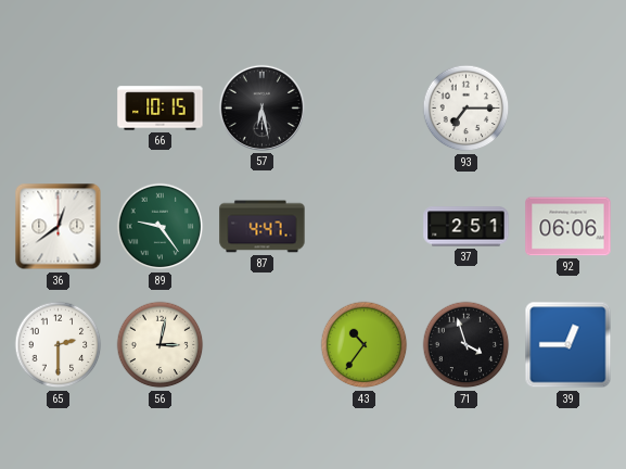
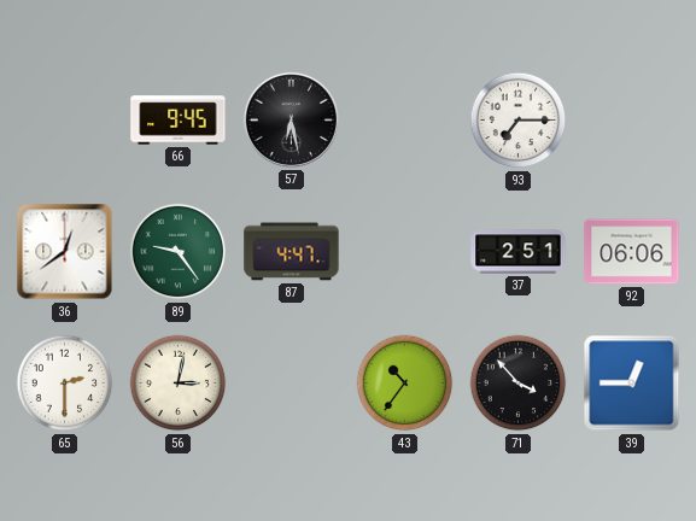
66: 10:15 -> 9:45 (179, 121)
71: 3:57 -> 3:53 (519, 384)
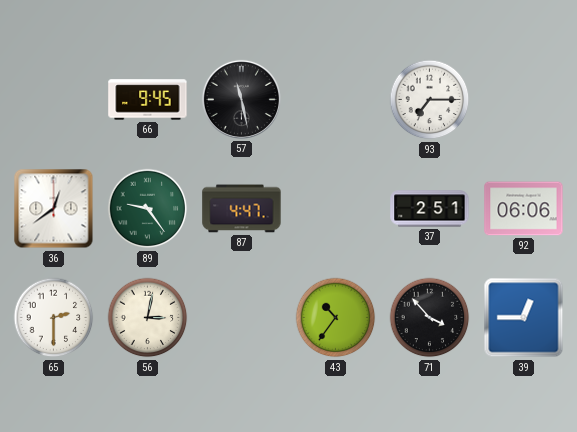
57: 6:28 -> 11:28 (241, 99)
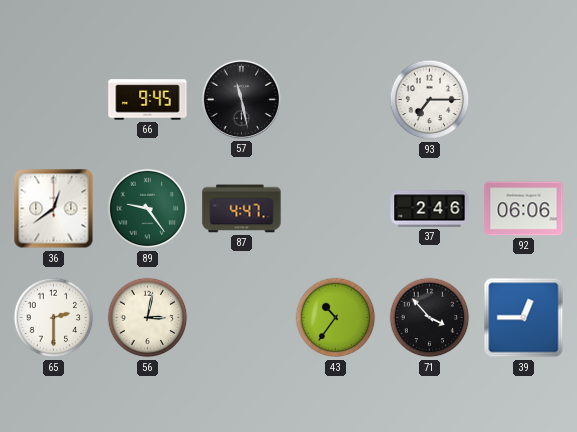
37: 2:51 -> 2:46 (430, 209)
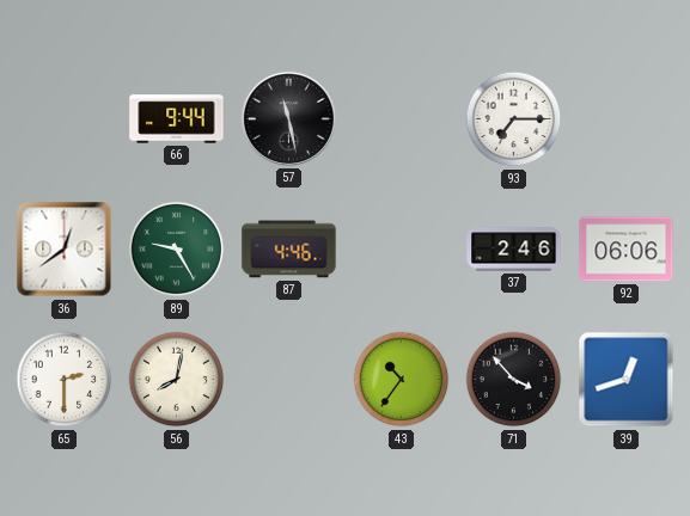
66: 9:45 -> 9:44 (177, 119)
89: 9:24 -> 9:25 (177, 250)
87: 4:47 -> 4:46 (289, 250)
56: 3:02 -> 8:02 (177, 380)
39: 12:45 -> 12:42 (627, 380)
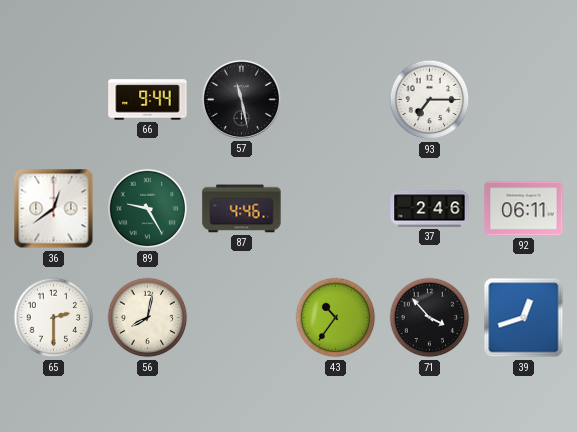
92: 06:06 -> 06:11 (524, 209)
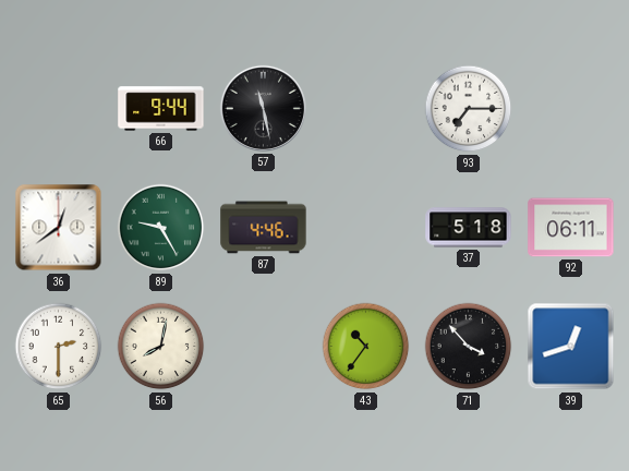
37: 2:46 -> 5:18 (469, 228)
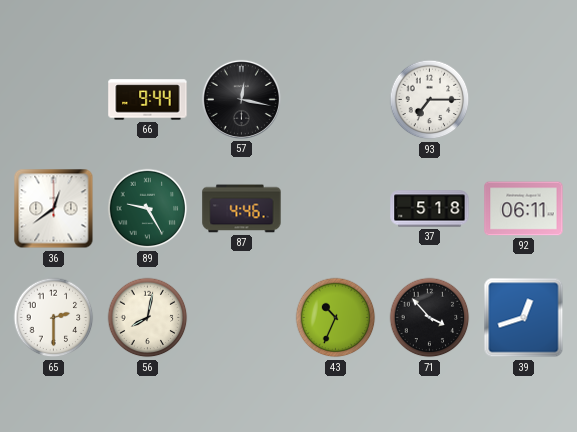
57: 11:28 -> 12:17 (241, 99)
43: 10:36 -> 10:34 (336, 318)
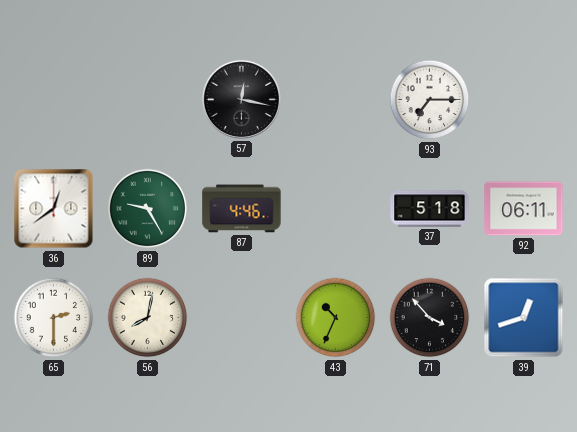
66: 9:44 -> none (148, 100)
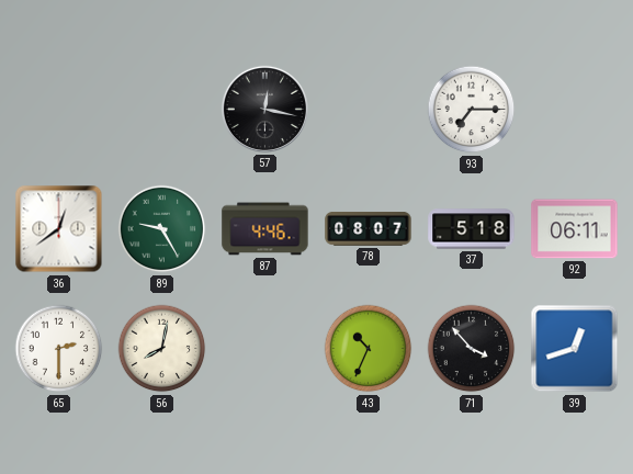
78: none -> 08:07 (369, 229)
